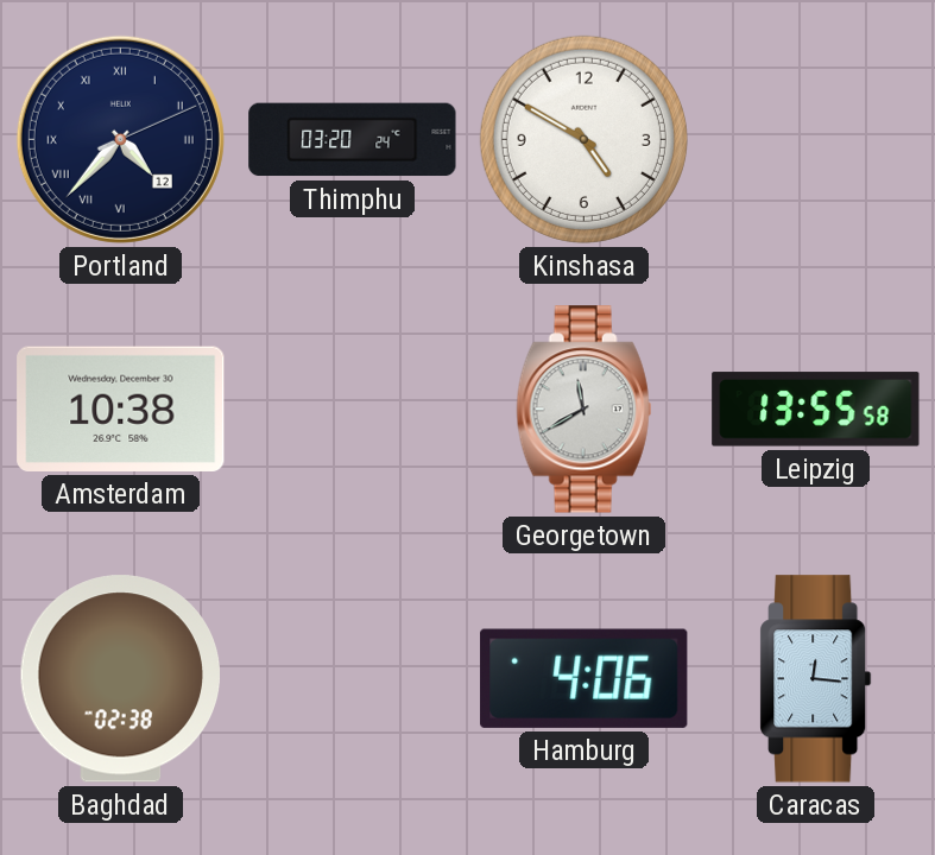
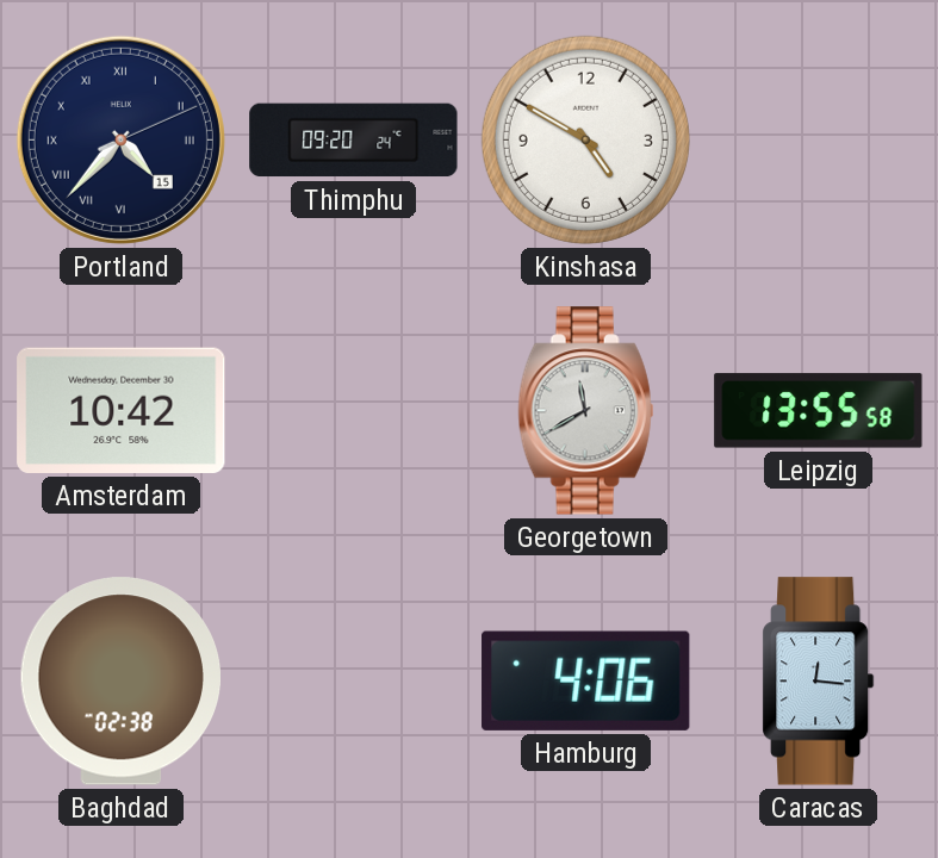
Portland date: 12 -> 15 (120, 139)
Thimphu: 03:20 -> 09:20 (354, 141)
Amsterdam: 10:38 -> 10:42 (122, 410)
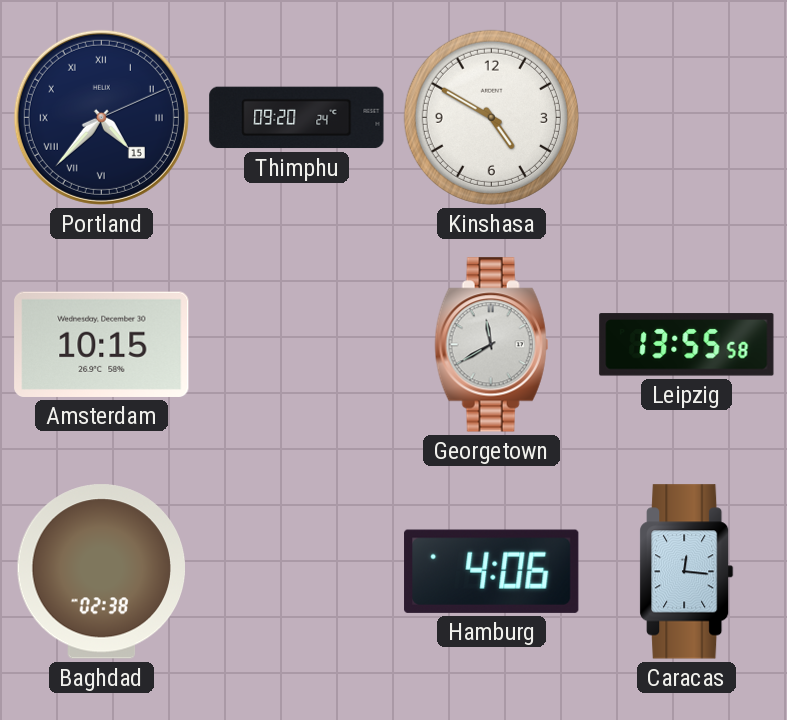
Amsterdam: 10:42 -> 10:15 (102, 344)
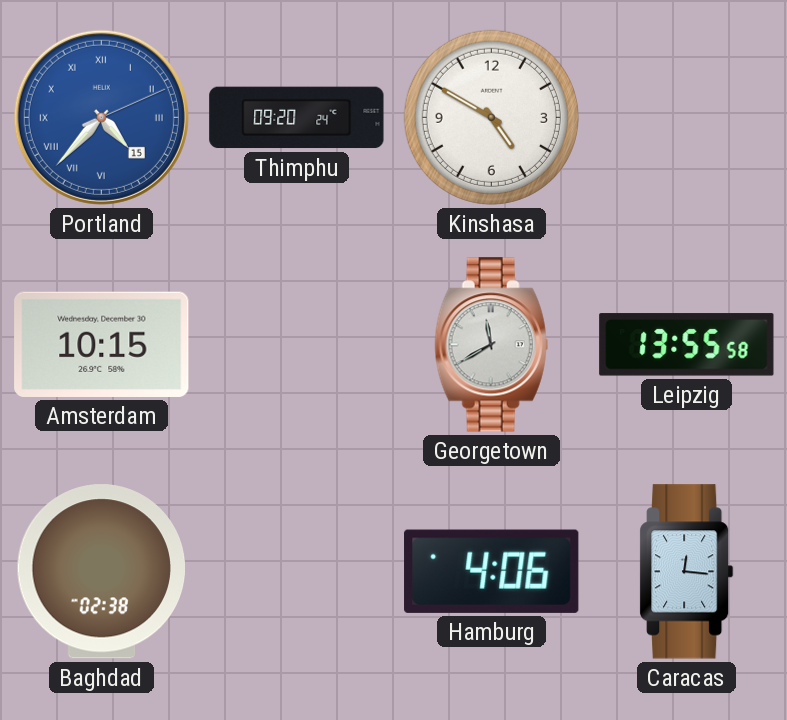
Portland dial: navy -> blue (101, 117)
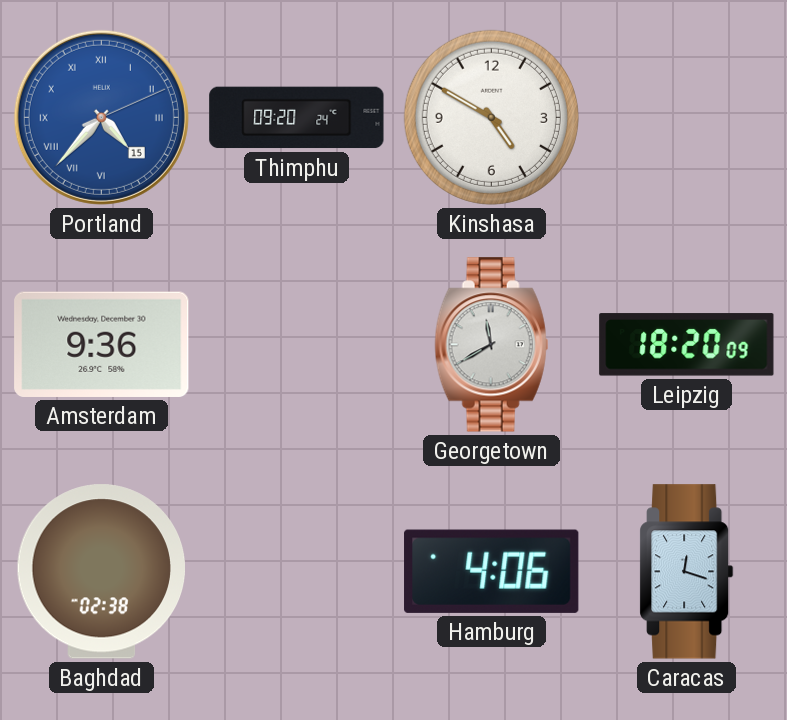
Amsterdam: 10:15 -> 9:36 (102, 344)
Leipzig: 13:55 -> 18:20 (687, 345)
Caracas: 12:16 -> 12:18 (687, 572)
